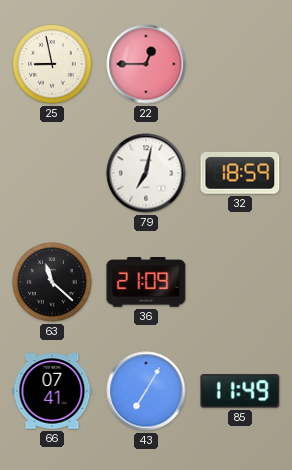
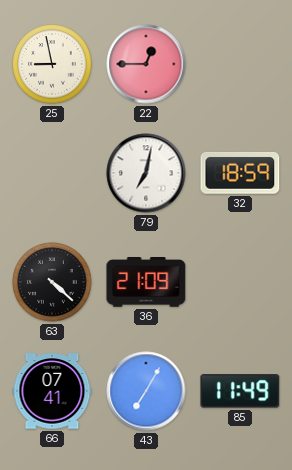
63: 11:22 -> 4:22 (52, 282)
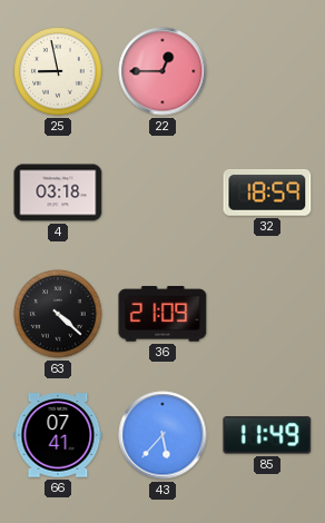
4: none -> 03:18 (58, 193)
79: 7:02 -> none (146, 173)
43: 7:05 -> 5:37 (162, 435)
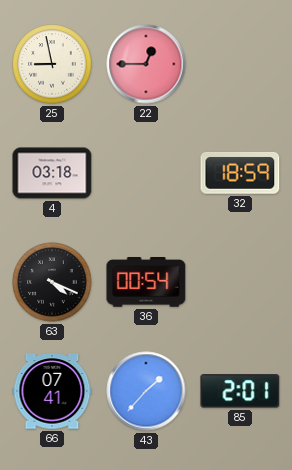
63: 4:22 -> 4:19 (52, 282)
36: 21:09 -> 00:54 (146, 282)
43: 5:37 -> 1:37 (146, 391)
85: 11:49 -> 2:01 (240, 391)
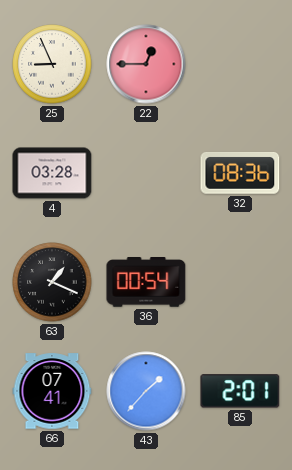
25: 8:58 -> 8:56 (52, 64)
4: 03:18 -> 03:28 (52, 173)
32: 18:59 -> 08:36 (240, 174)
63: 4:19 -> 1:19 (52, 282)
